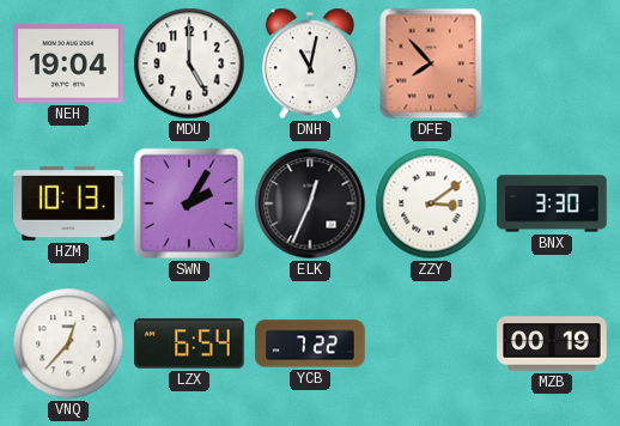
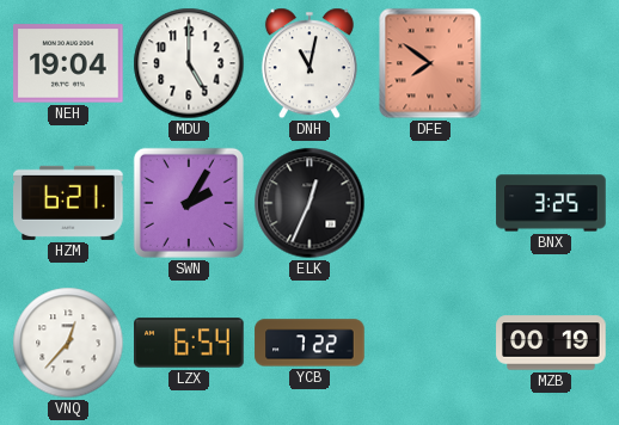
DFE: 7:53 -> 7:51 (430, 63)
HZM: 10:13 -> 6:21 (68, 203)
ZZY: 3:09 -> none (431, 203)
BNX: 3:30 -> 3:25 (551, 203)
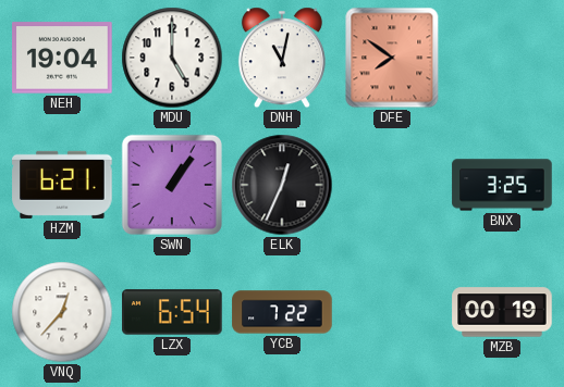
SWN: 2:05 -> 1:06 (172, 185)
